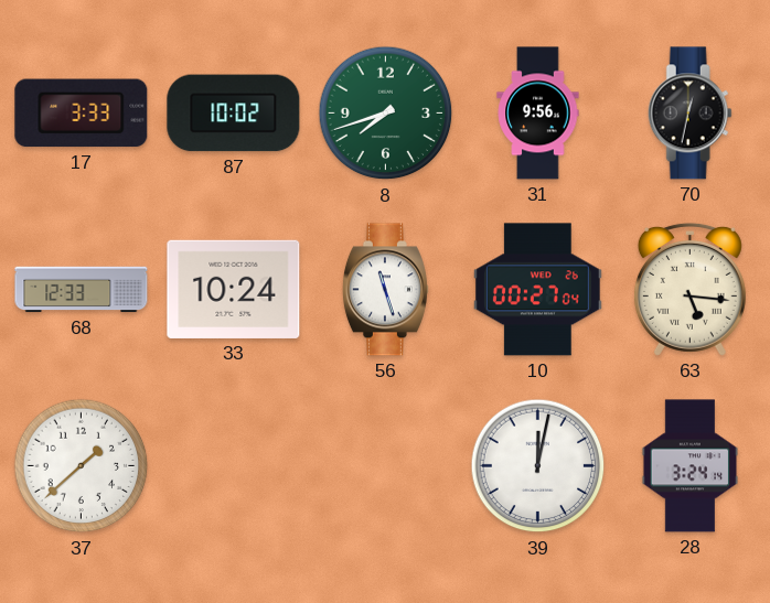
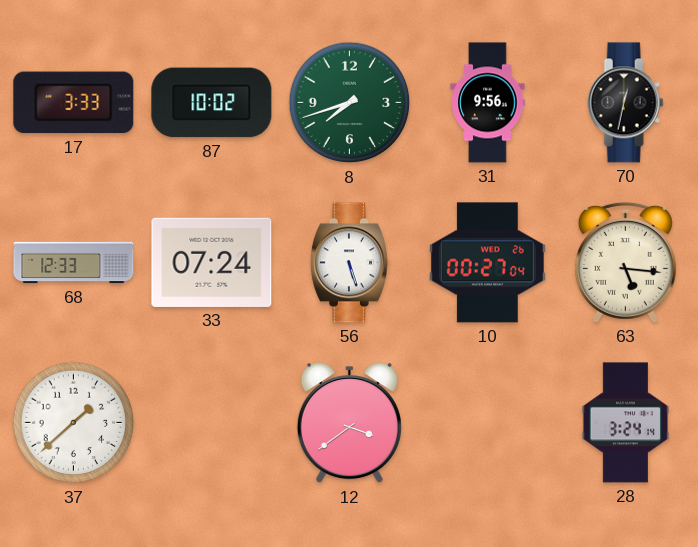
33: 10:24 -> 07:24 (212, 262)
56: 11:27 -> 5:27 (349, 263)
12: none -> 3:39 (349, 423)
39: 12:02 -> none (538, 466)
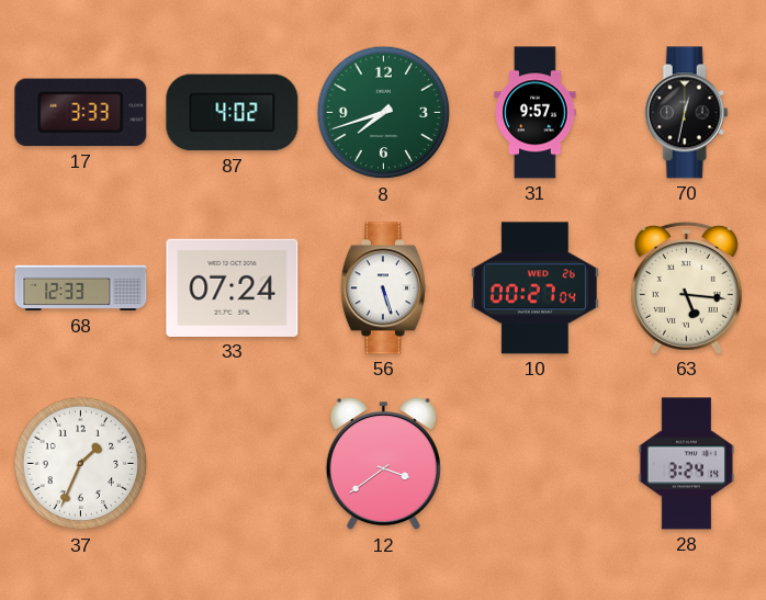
87: 10:02 -> 4:02 (233, 113)
31: 9:56 -> 9:57 (536, 113)
37: 1:38 -> 1:34 (81, 464)
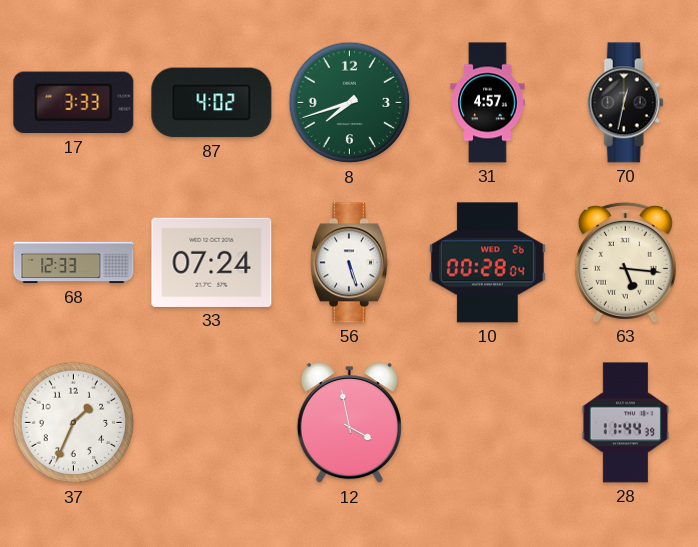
31: 9:57 -> 4:57 (488, 103)
10: 00:27 -> 00:28 (487, 263)
12: 3:39 -> 3:58 (349, 423)
28: 3:24 -> 11:44 (626, 423)
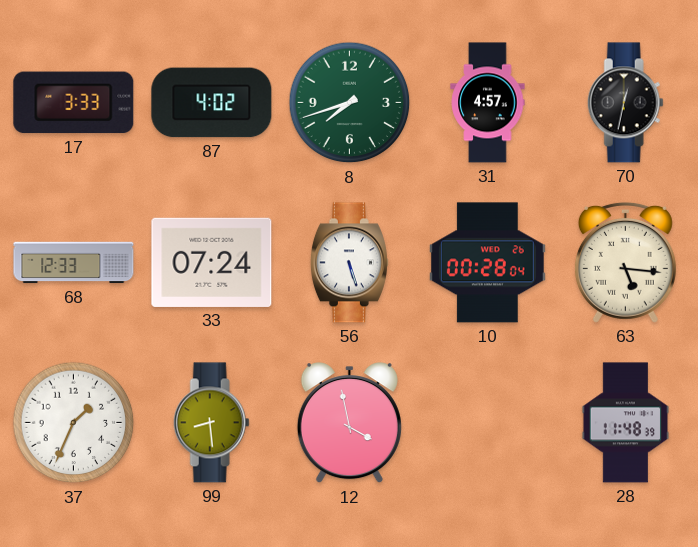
99: none -> 8:29 (211, 423)
28: 11:44 -> 11:48 (626, 423)
